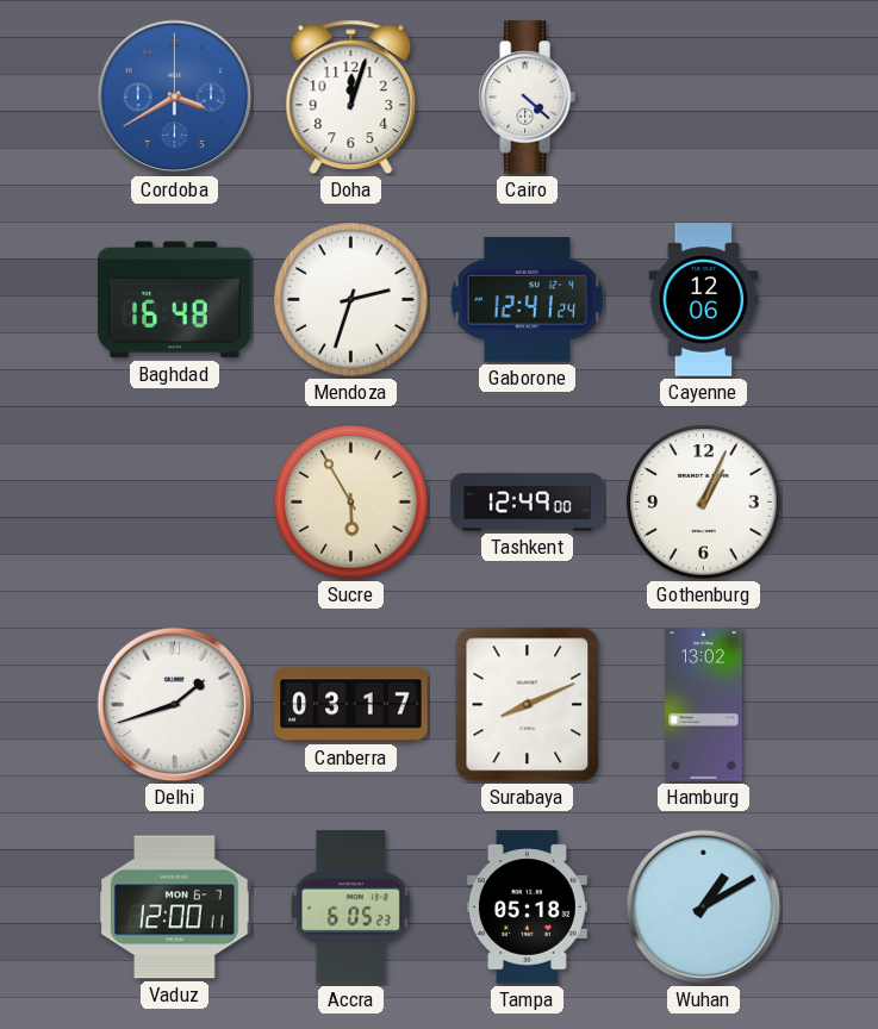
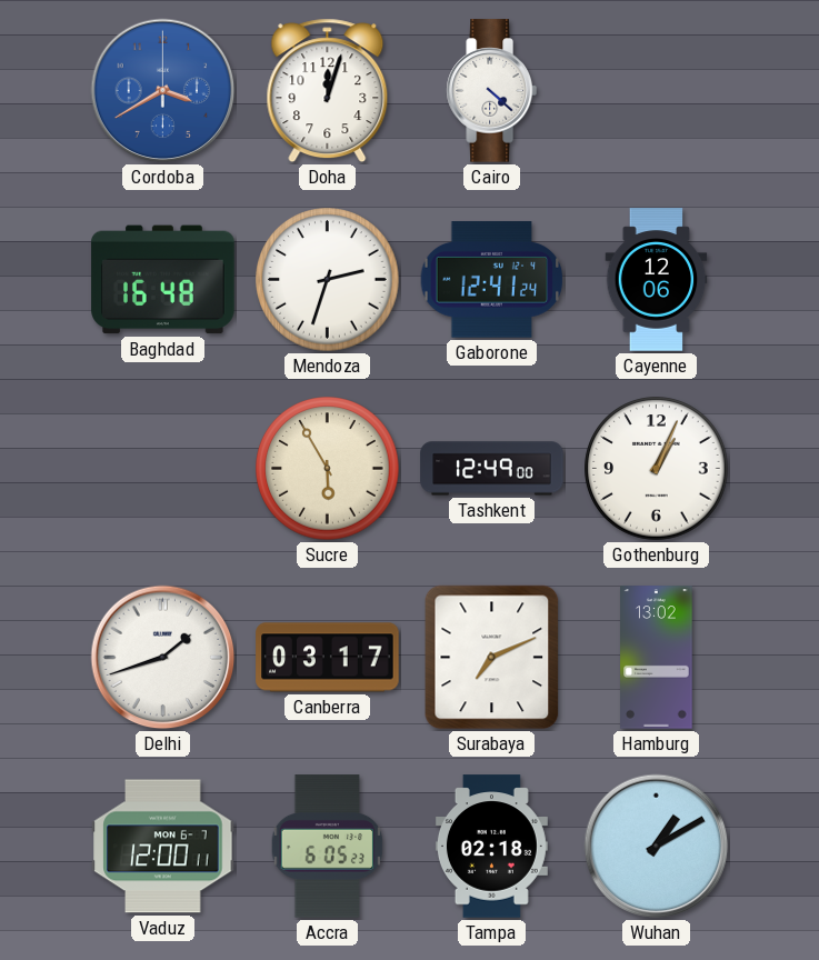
Surabaya: 8:11 -> 7:11 (492, 658)
Tampa: 05:18 -> 02:18 (491, 847)
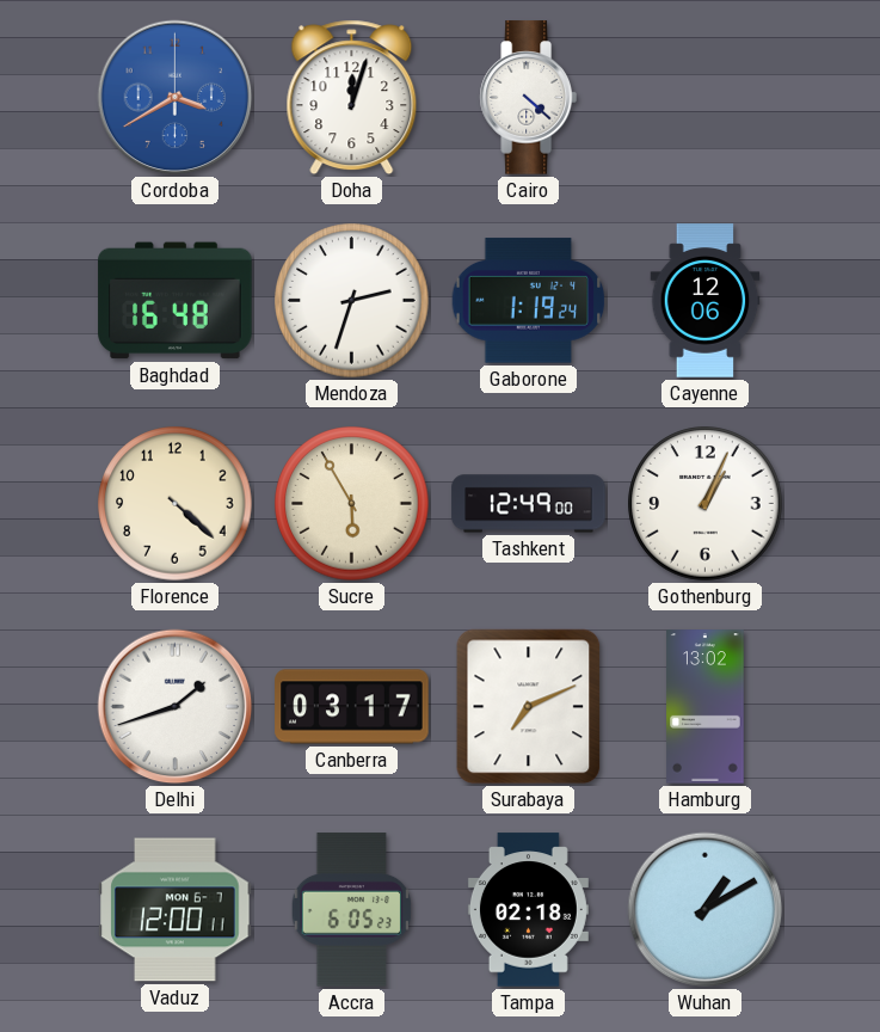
Gaborone: 12:41 -> 1:19 (529, 301)
Florence: none -> 4:22 (176, 504)
